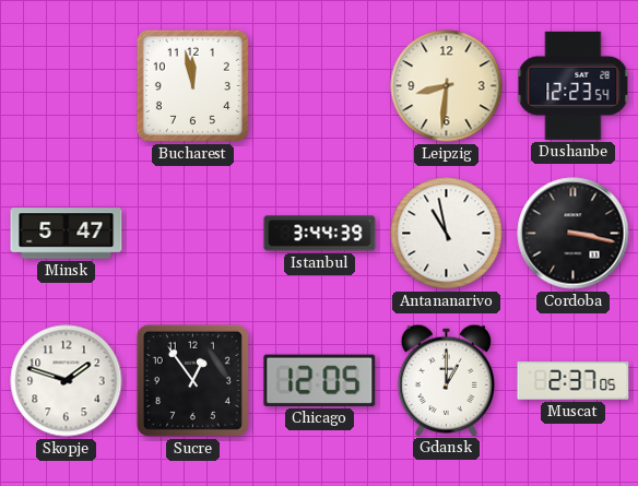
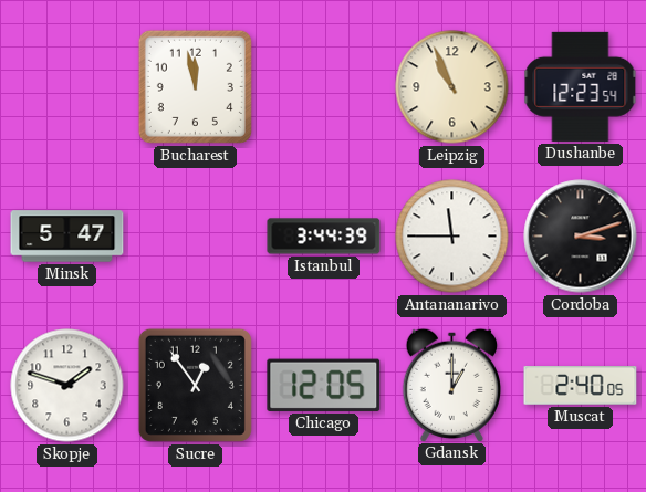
Leipzig: 8:31 -> 10:56 (452, 87)
Antananarivo: 10:58 -> 11:45 (452, 237)
Cordoba: 3:17 -> 3:12 (581, 237)
Muscat: 2:37 -> 2:40 (581, 386)
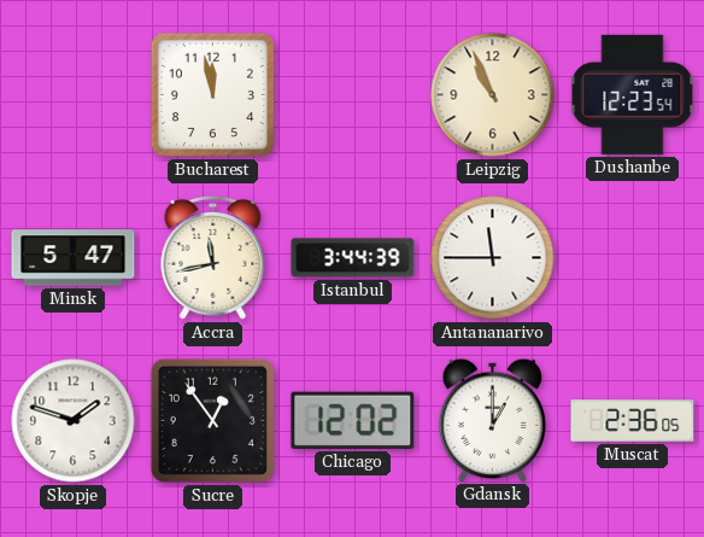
Accra: none -> 11:43 (213, 257)
Cordoba: 3:12 -> none (581, 237)
Chicago: 12:05 -> 12:02 (353, 420)
Muscat: 2:40 -> 2:36 (633, 421)
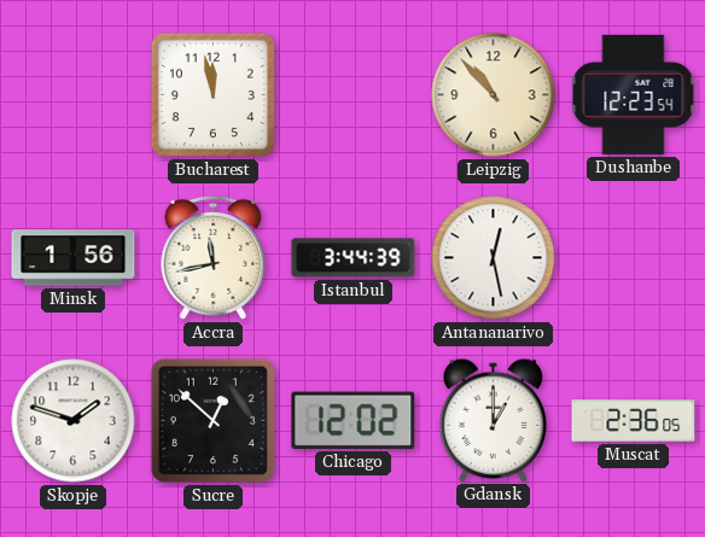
Leipzig: 10:56 -> 10:53 (494, 95)
Minsk: 5:47 -> 1:56 (74, 258)
Antananarivo: 11:45 -> 12:28 (494, 258)
Sucre: 12:54 -> 12:52 (212, 420)
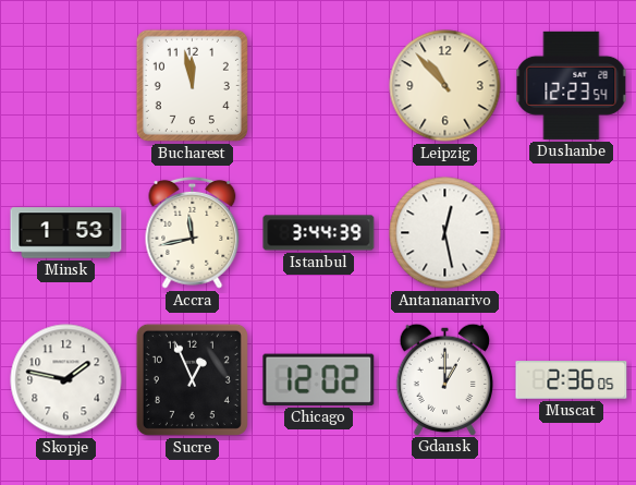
Minsk: 1:56 -> 1:53 (66, 233)
Skopje: 1:48 -> 1:47 (66, 380)
Sucre: 12:52 -> 12:56 (192, 379)
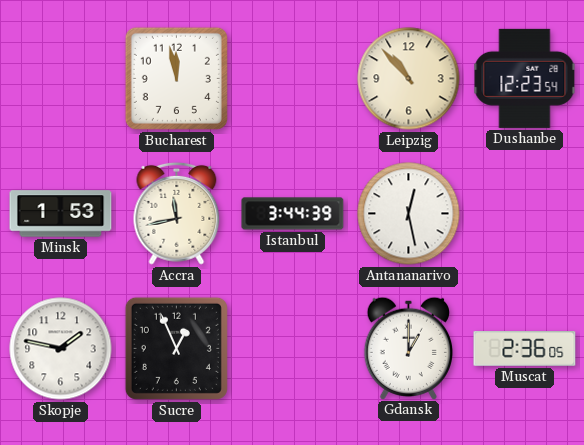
Chicago: 12:02 -> none (319, 379)
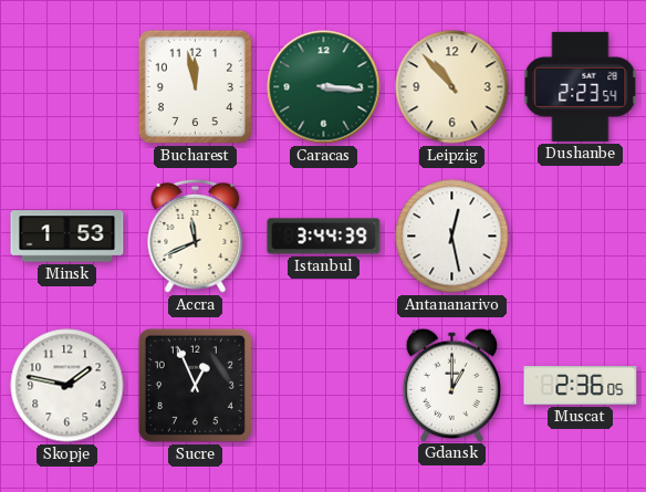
Caracas: none -> 3:16 (324, 87)
Dushanbe: 12:23 -> 2:23 (581, 86)
Accra: 11:43 -> 11:41 (196, 235)
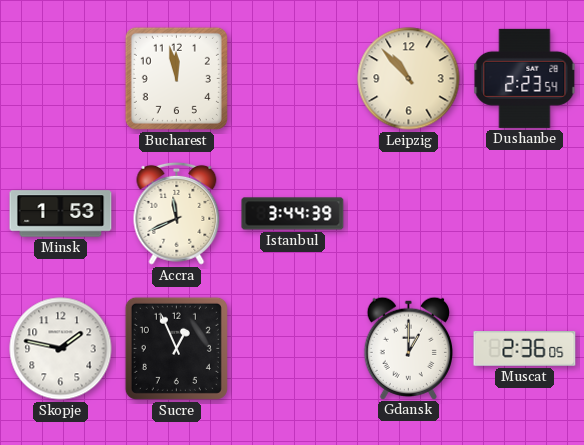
Caracas: 3:16 -> none (324, 87)
Antananarivo: 12:28 -> none (452, 237)
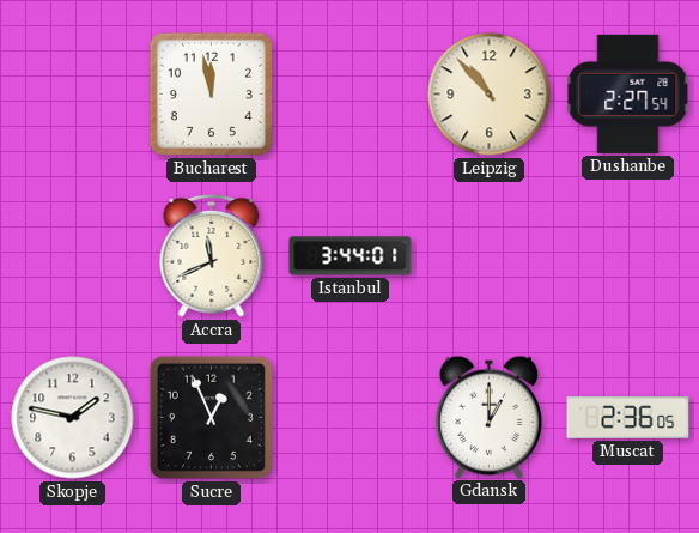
Dushanbe: 2:23 -> 2:27 (628, 93)
Minsk: 1:53 -> none (61, 214)
Istanbul: 3:44:39 -> 3:44:01 (351, 256)
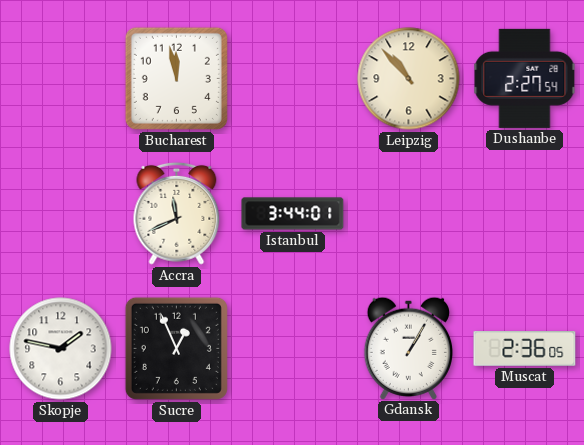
Gdansk: 1:00 -> 1:05 (408, 348)
